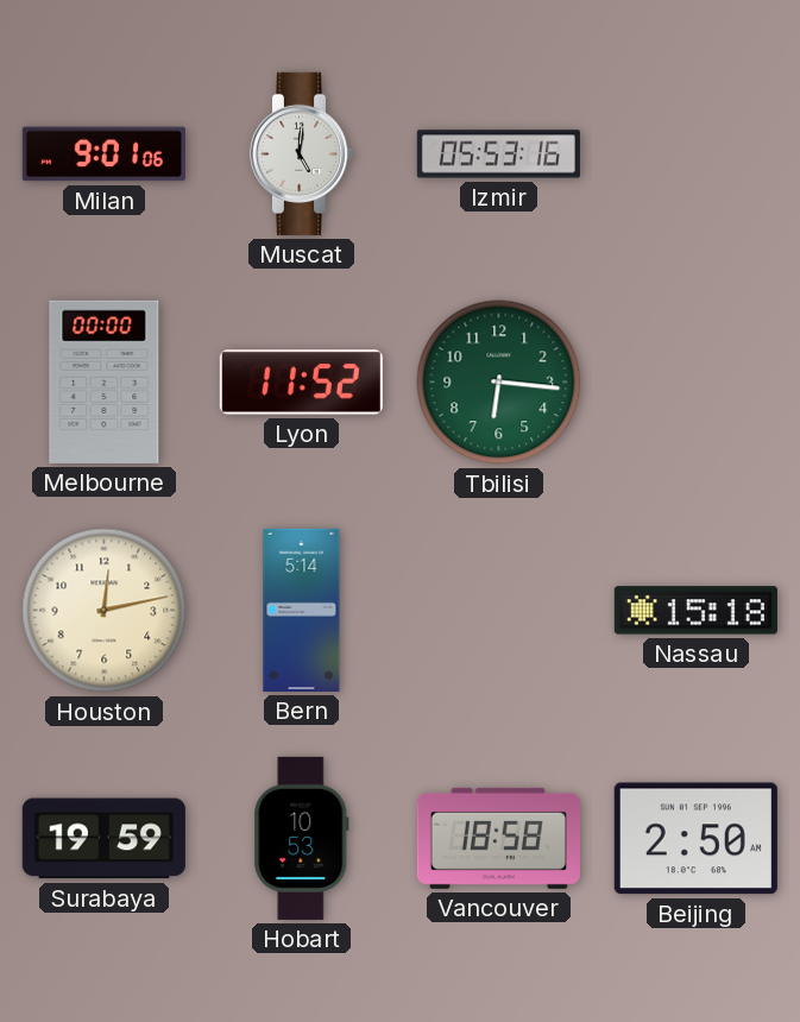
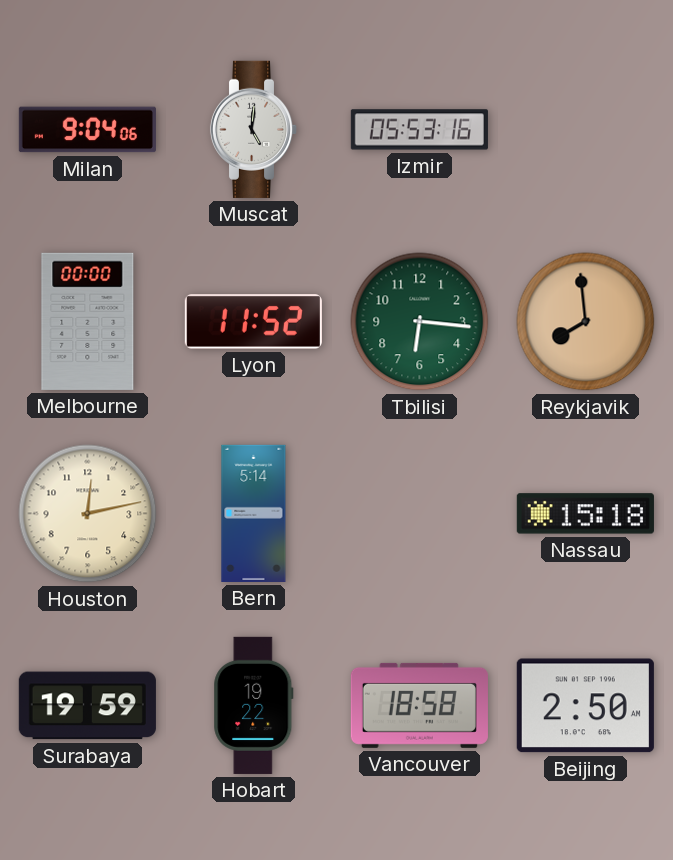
Milan: 9:01 -> 9:04 (87, 130)
Reykjavik: none -> 7:59 (586, 322)
Hobart: 10:53 -> 19:22 (254, 705)
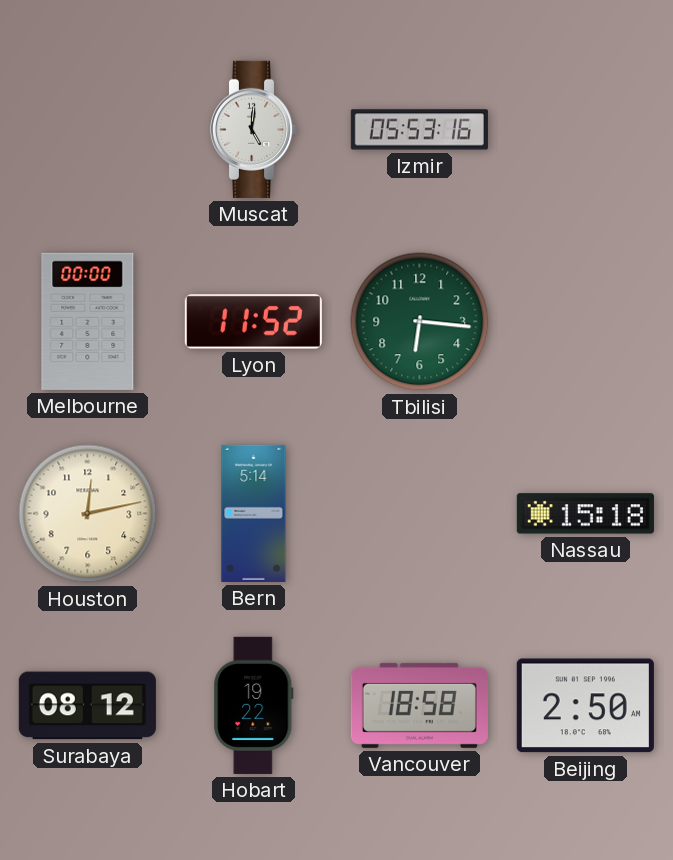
Milan: 9:04 -> none (87, 130)
Reykjavik: 7:59 -> none (586, 322)
Surabaya: 19:59 -> 08:12 (87, 706)
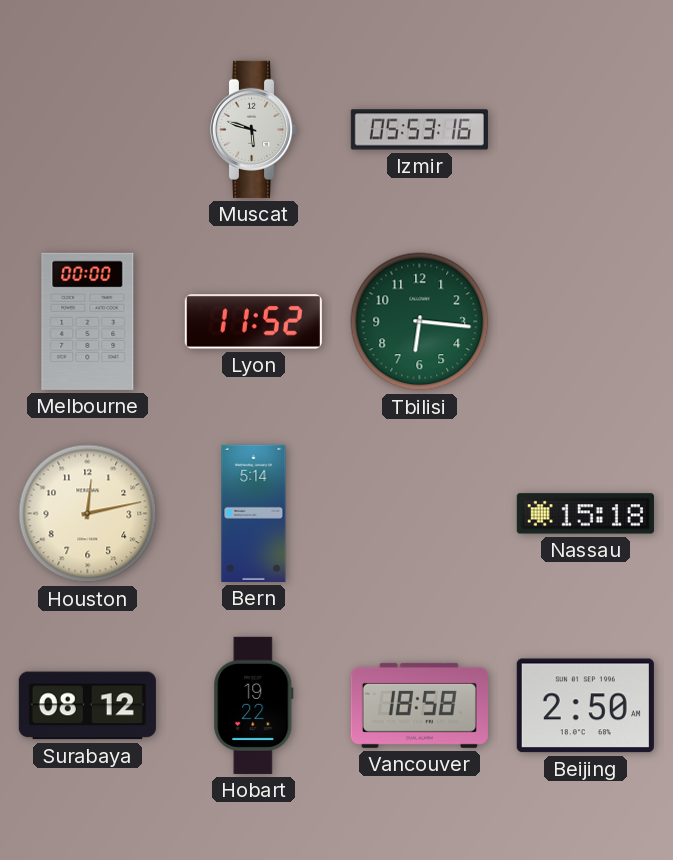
Muscat: 5:01 -> 5:48 (254, 129)
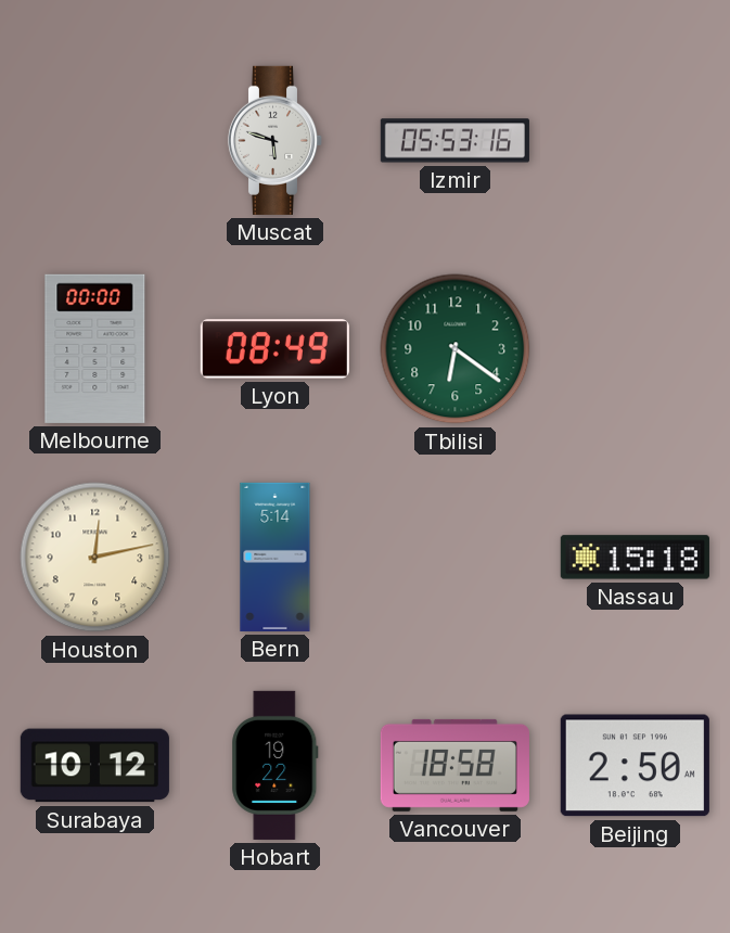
Lyon: 11:52 -> 08:49 (274, 349)
Tbilisi: 6:16 -> 6:21 (456, 349)
Surabaya: 08:12 -> 10:12 (94, 766)
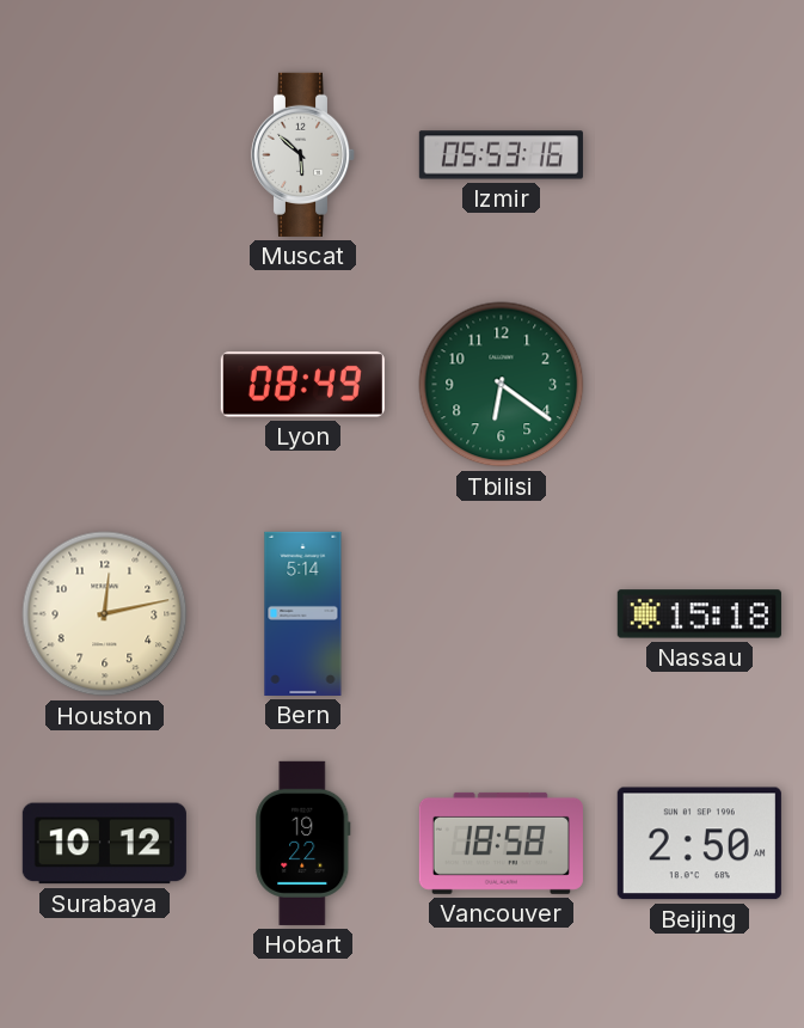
Muscat: 5:48 -> 5:52 (303, 154)
Melbourne: 00:00 -> none (95, 348)
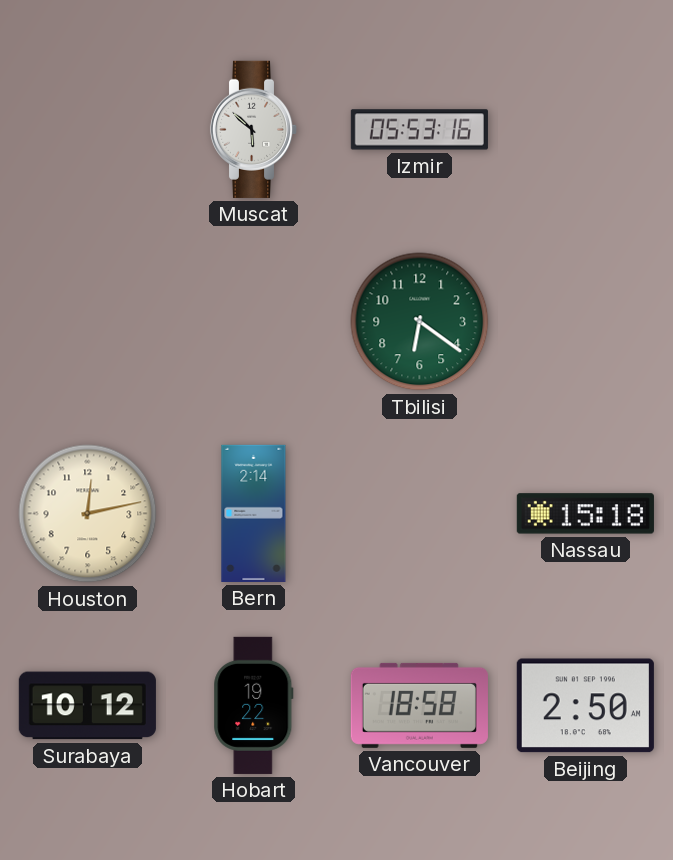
Lyon: 08:49 -> none (302, 385)
Bern: 5:14 -> 2:14 (254, 513)
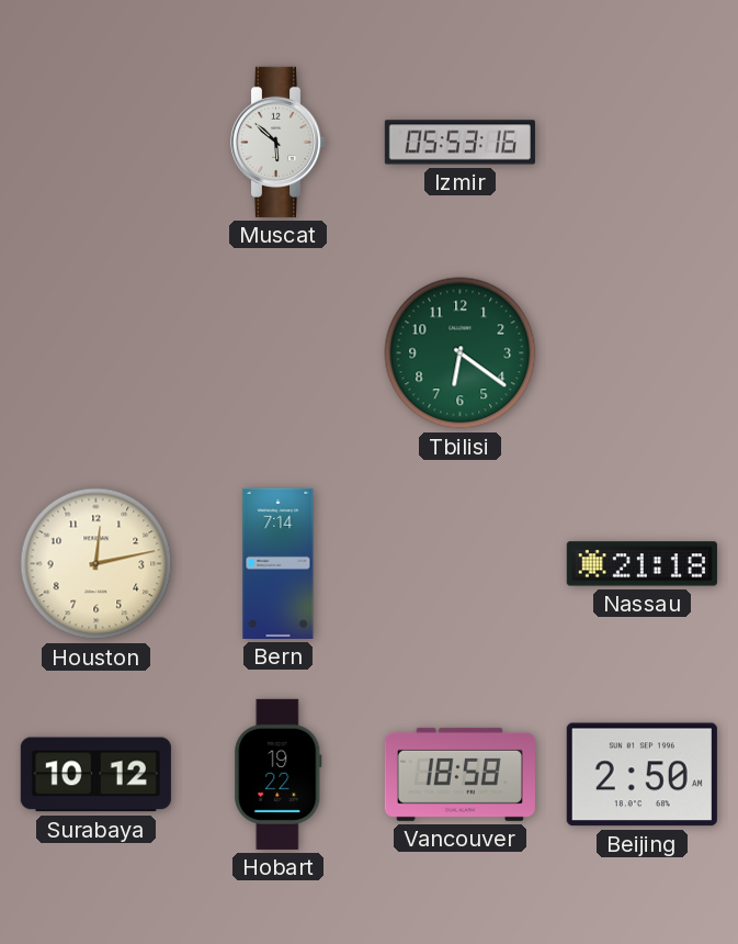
Bern: 2:14 -> 7:14 (279, 563)
Nassau: 15:18 -> 21:18 (642, 564)
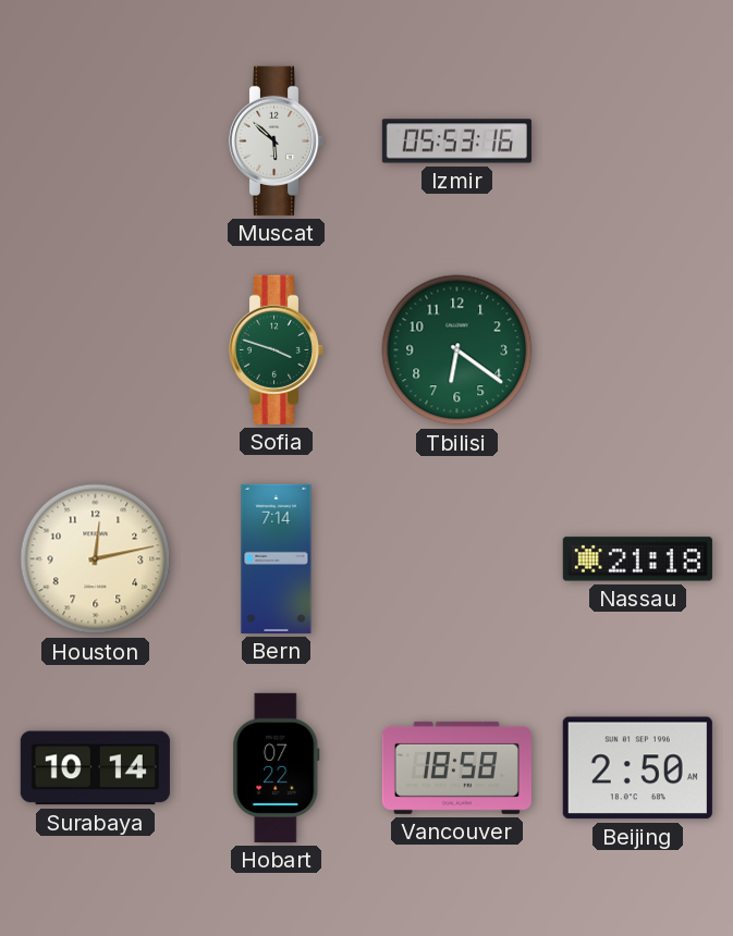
Sofia: none -> 3:48 (277, 349)
Surabaya: 10:12 -> 10:14 (95, 768)
Hobart: 19:22 -> 07:22 (277, 767)
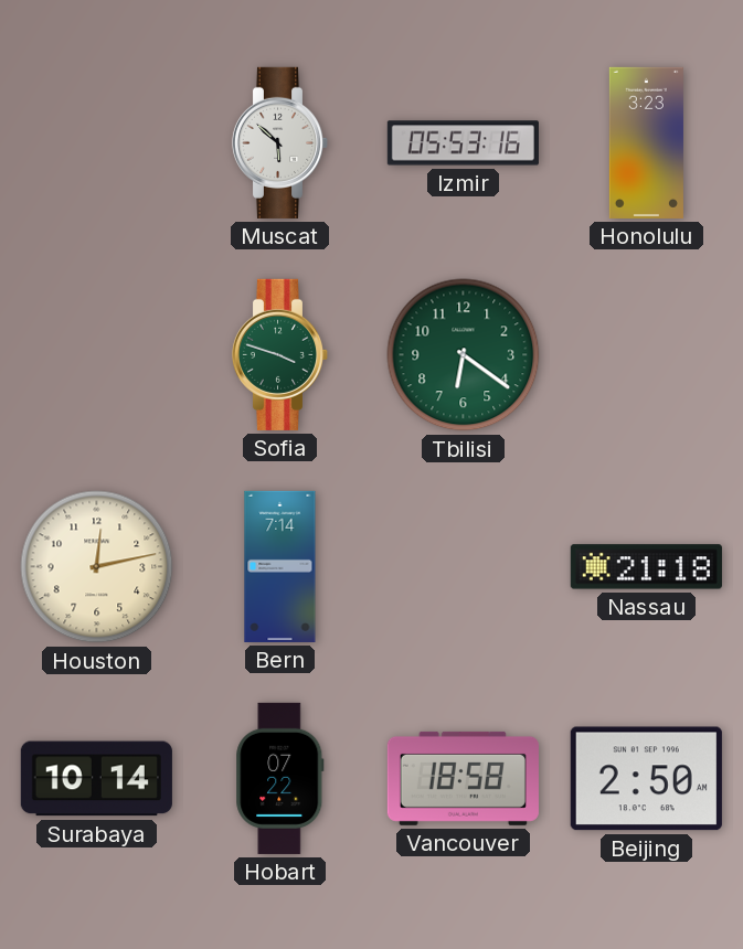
Honolulu: none -> 3:23 (646, 142)
